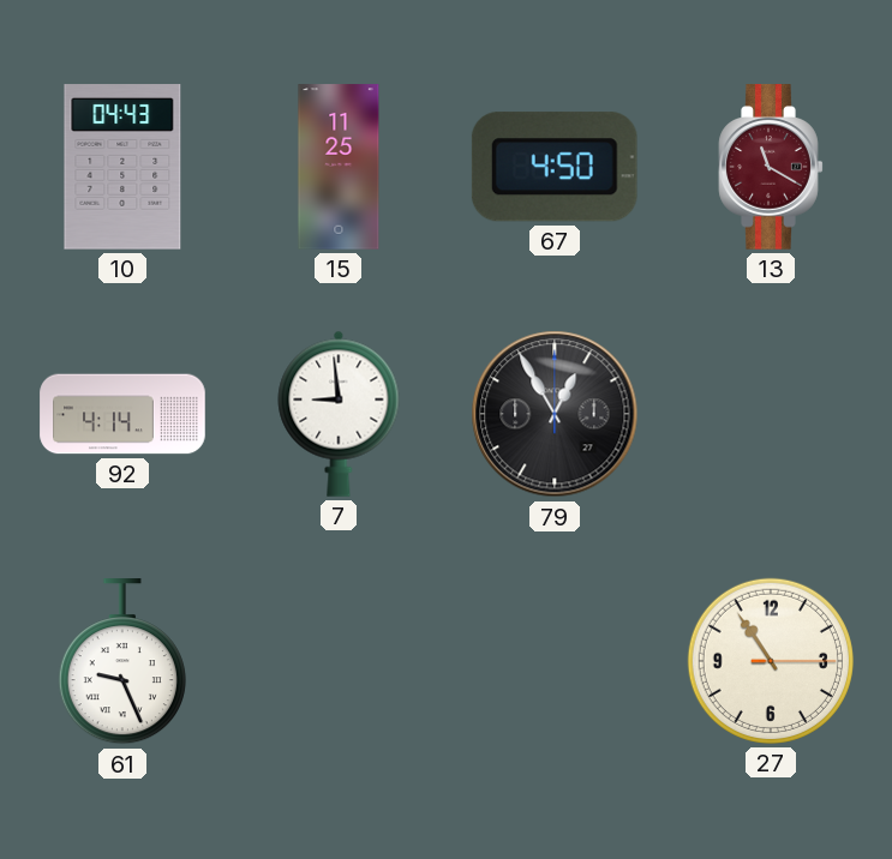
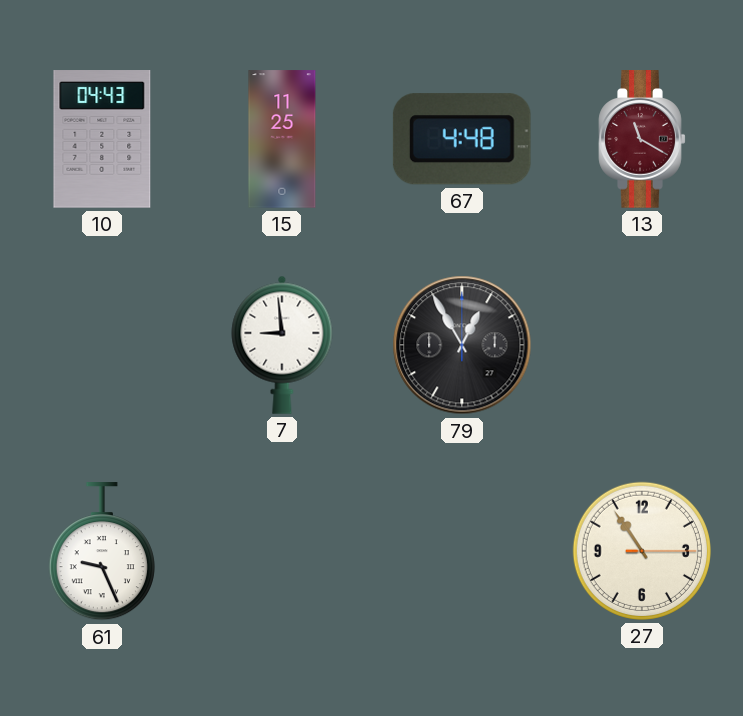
67: 4:50 -> 4:48 (462, 139)
92: 4:14 -> none (122, 414)
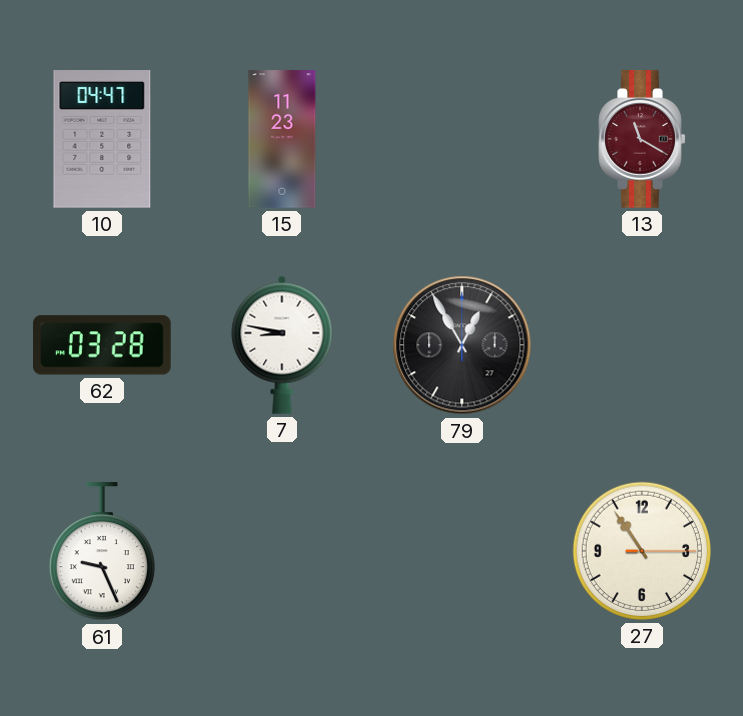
10: 04:43 -> 04:47 (102, 139)
15: 11:25 -> 11:23 (282, 139)
67: 4:48 -> none (462, 139)
62: none -> 03:28 (102, 345)
7: 8:59 -> 8:47 (282, 345)
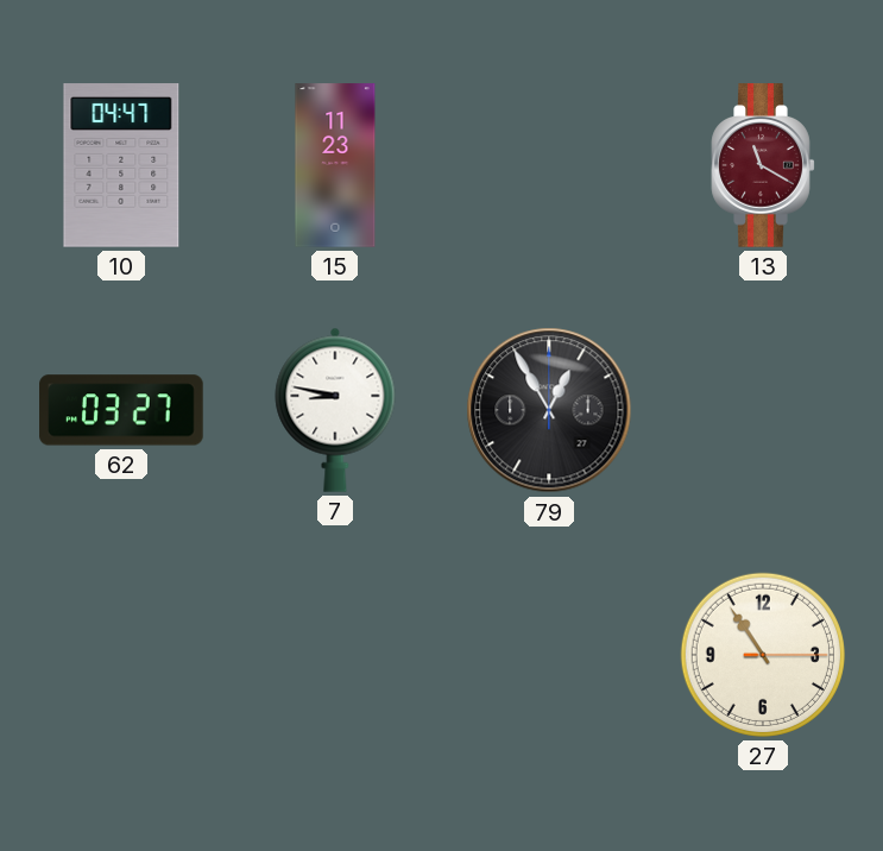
62: 03:28 -> 03:27 (121, 410)
61: 9:26 -> none (102, 552)
